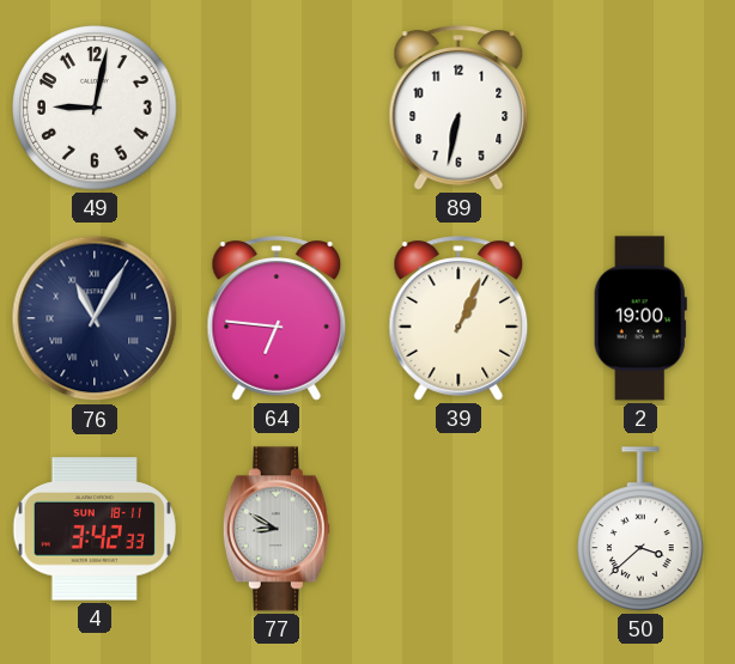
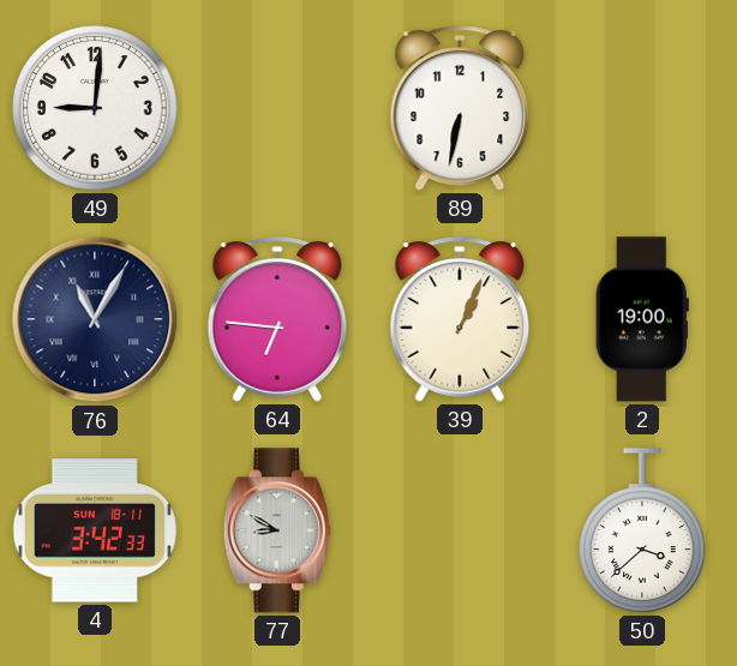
49: 9:02 -> 9:01 (95, 108)
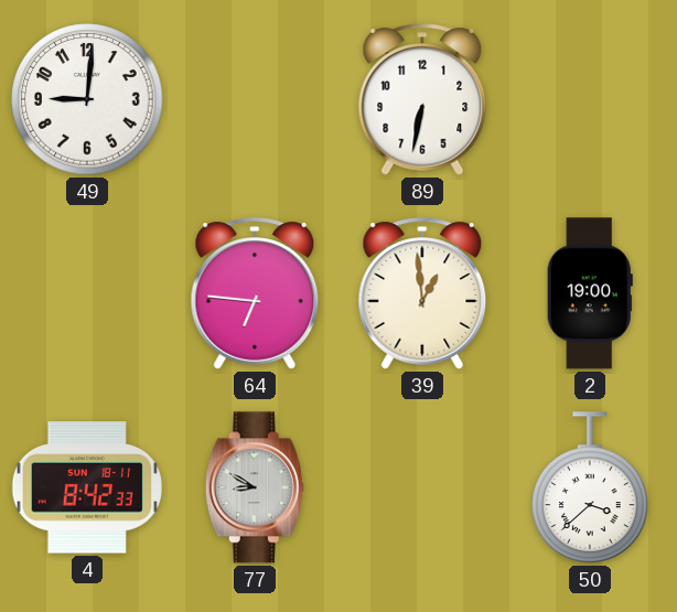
76: 11:05 -> none (95, 319)
39: 1:04 -> 12:59 (422, 293)
4: 3:42 -> 8:42 (87, 487)
